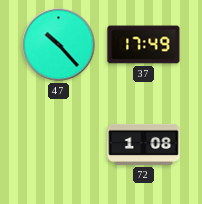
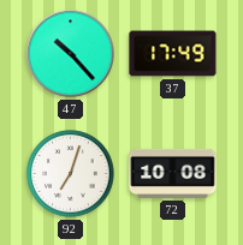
92: none -> 7:03 (71, 174)
72: 1:08 -> 10:08 (173, 173)
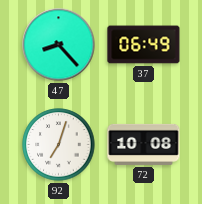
47: 10:23 -> 8:23 (59, 45)
37: 17:49 -> 06:49 (144, 45)
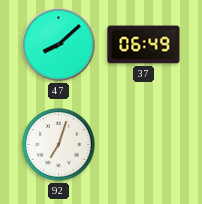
47: 8:23 -> 8:08 (59, 45)
72: 10:08 -> none (144, 144)
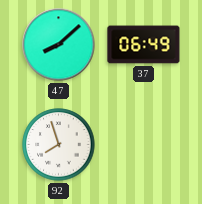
92: 7:03 -> 7:57 (59, 145)
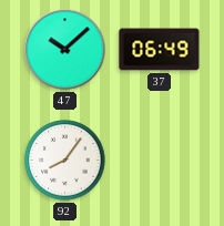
47: 8:08 -> 10:08 (65, 50)
92: 7:57 -> 8:06 (65, 161)
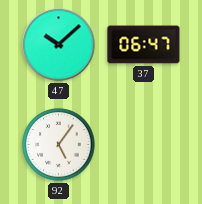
37: 06:49 -> 06:47 (144, 45)
92: 8:06 -> 5:06 (59, 145)
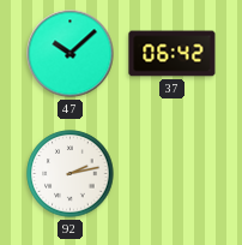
37: 06:47 -> 06:42 (173, 54)
92: 5:06 -> 2:13 (71, 174)
